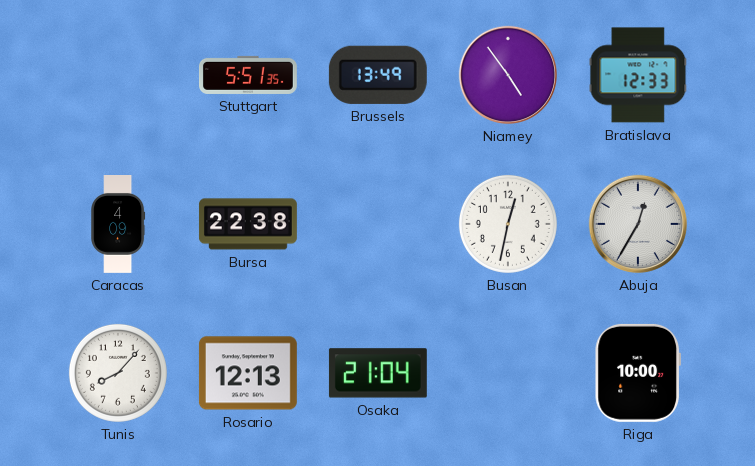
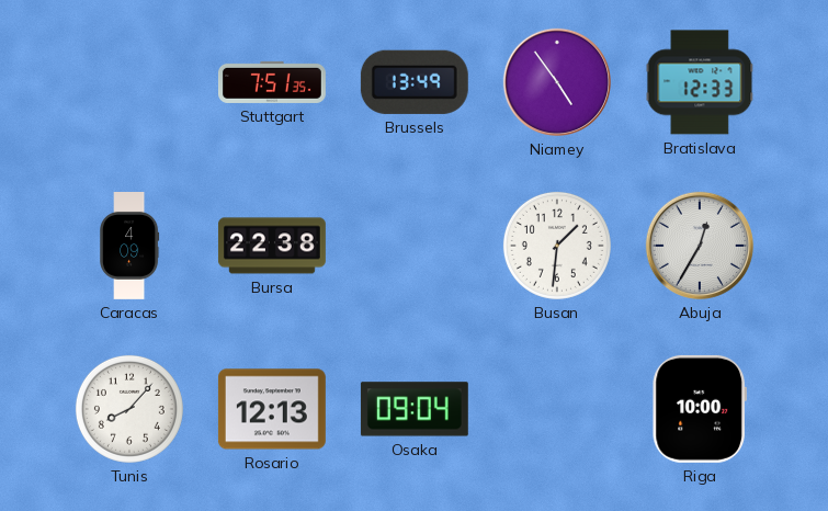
Stuttgart: 5:51 -> 7:51 (273, 82)
Busan: 12:32 -> 1:31 (557, 246)
Osaka: 21:04 -> 09:04 (415, 409)
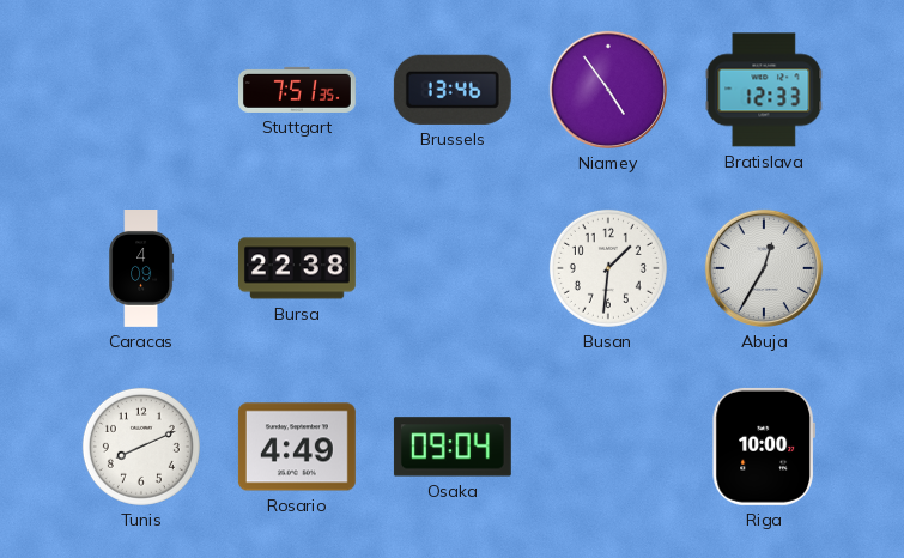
Brussels: 13:49 -> 13:46 (453, 90)
Tunis: 8:07 -> 8:11 (141, 447)
Rosario: 12:13 -> 4:49 (297, 447)
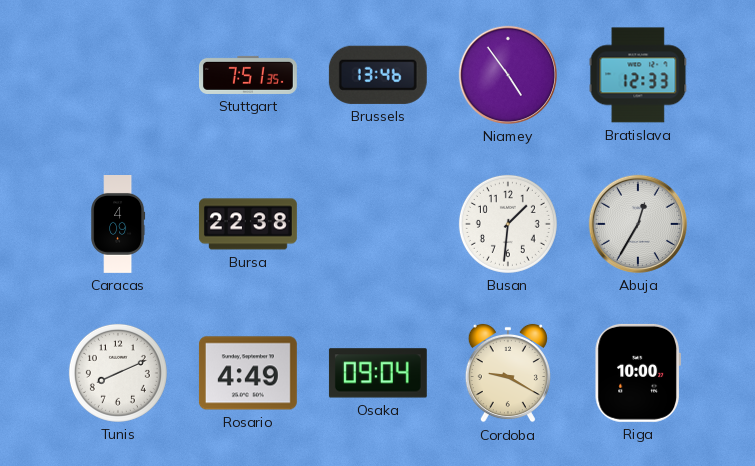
Cordoba: none -> 9:20 (508, 373)
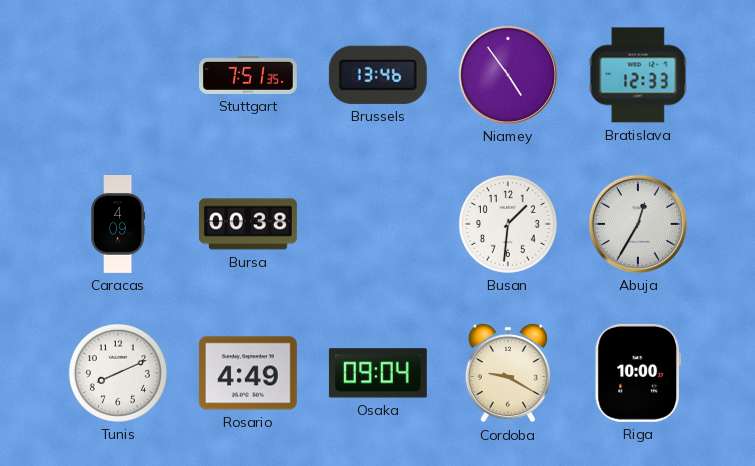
Bursa: 22:38 -> 00:38 (248, 224)
